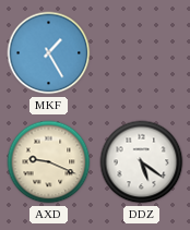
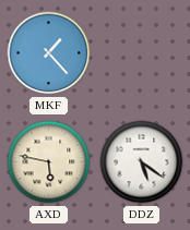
MKF: 1:25 -> 1:23 (49, 53)
AXD: 9:19 -> 5:47 (49, 162)
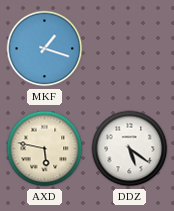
MKF: 1:23 -> 1:18 (45, 49)
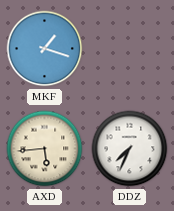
AXD: 5:47 -> 5:44 (45, 149)
DDZ: 5:21 -> 7:34 (130, 149)
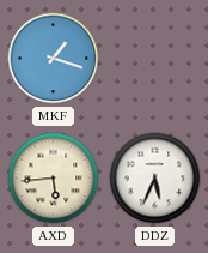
DDZ: 7:34 -> 5:34 (155, 179)
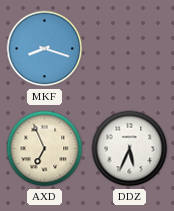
MKF: 1:18 -> 8:18 (45, 49)
AXD: 5:44 -> 6:56 (45, 149)
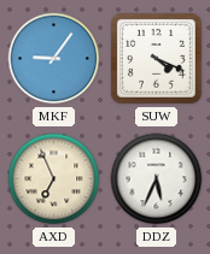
MKF: 8:18 -> 9:06 (54, 59)
SUW: none -> 4:19 (156, 58)
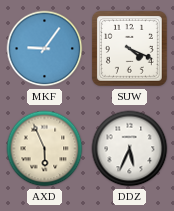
AXD: 6:56 -> 5:56 (45, 149)
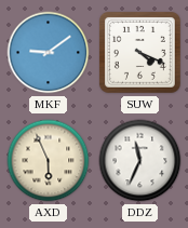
MKF: 9:06 -> 9:09 (49, 53)
DDZ: 5:34 -> 11:34 (140, 161)
